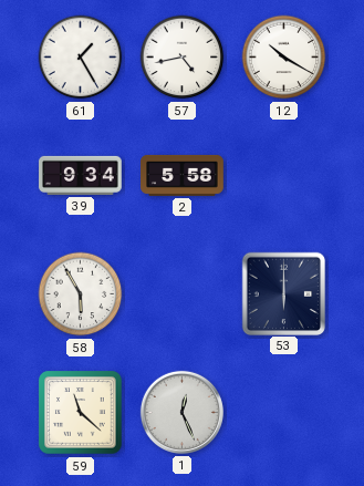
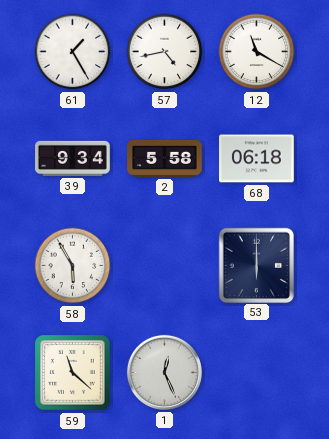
12: 10:20 -> 11:20 (257, 52)
68: none -> 06:18 (257, 159)
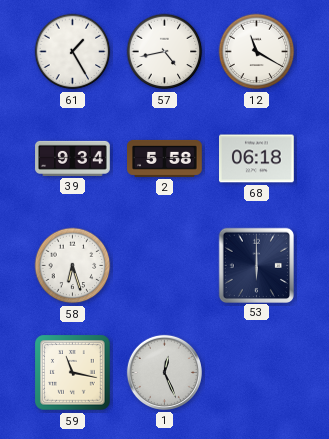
58: 5:55 -> 6:27 (73, 266)
59: 11:22 -> 11:17 (73, 373)
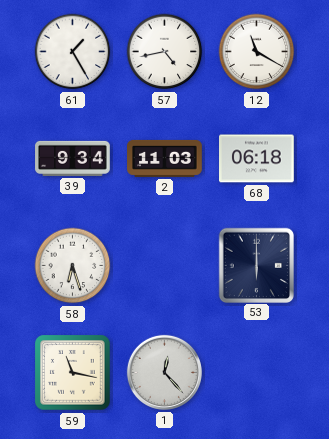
2: 5:58 -> 11:03 (165, 158)
1: 12:26 -> 12:23 (164, 372)
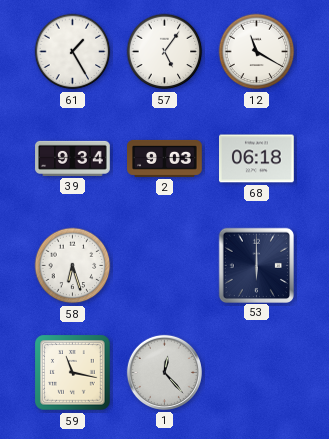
57: 4:43 -> 5:06 (165, 52)
2: 11:03 -> 9:03 (165, 158)
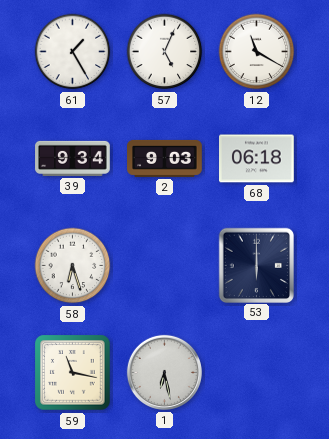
57: 5:06 -> 5:04 (165, 52)
1: 12:23 -> 6:28 (164, 372)
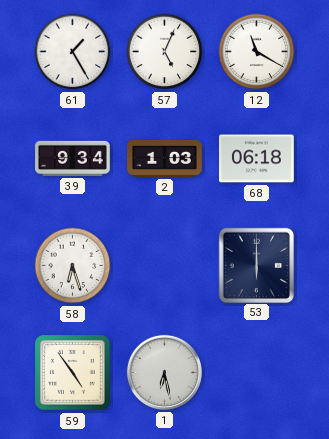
2: 9:03 -> 1:03 (165, 158)
59: 11:17 -> 4:54 (73, 373)
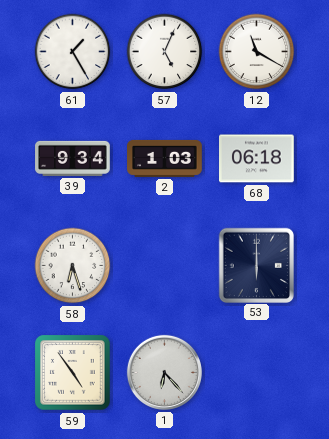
1: 6:28 -> 6:23 (164, 372)
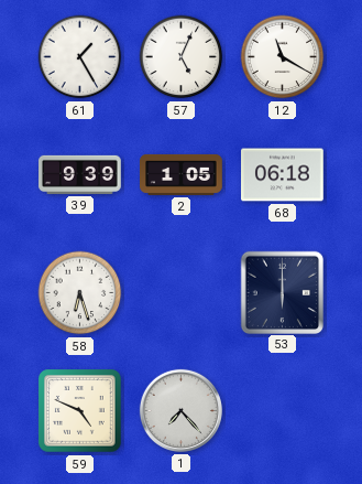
39: 9:34 -> 9:39 (80, 174)
2: 1:03 -> 1:05 (182, 174)
59: 4:54 -> 4:49 (80, 411)
1: 6:23 -> 7:23 (180, 410)
